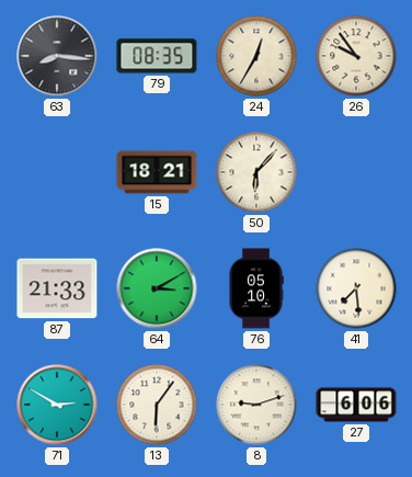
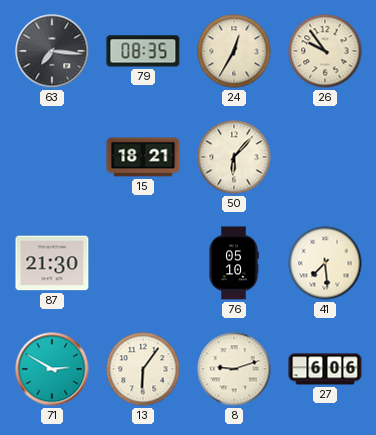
63: 8:16 -> 7:16 (52, 51)
87: 21:33 -> 21:30 (52, 263)
64: 3:10 -> none (157, 288)
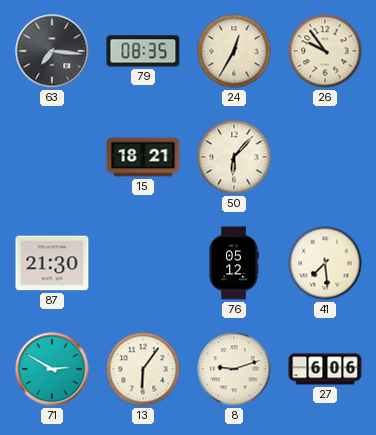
76: 05:10 -> 05:12 (234, 263)
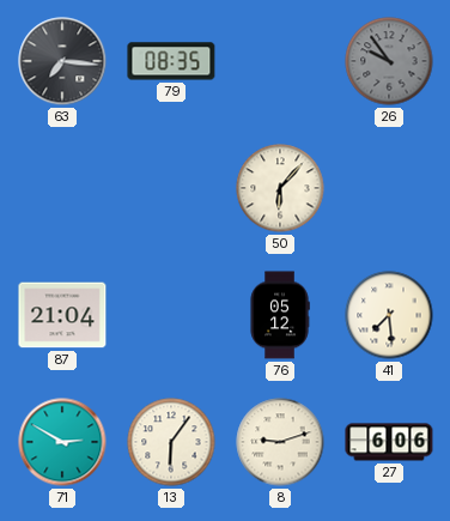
24: 12:35 -> none (234, 51)
26 dial: cream -> grey (389, 61)
15: 18:21 -> none (143, 157)
87: 21:30 -> 21:04 (62, 315)
